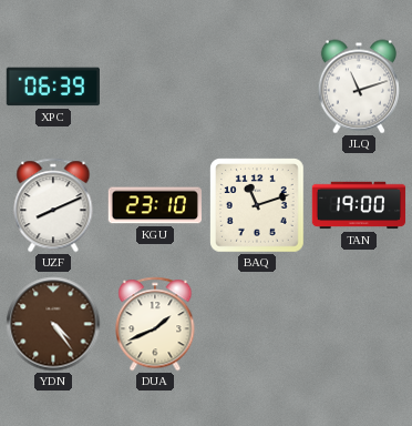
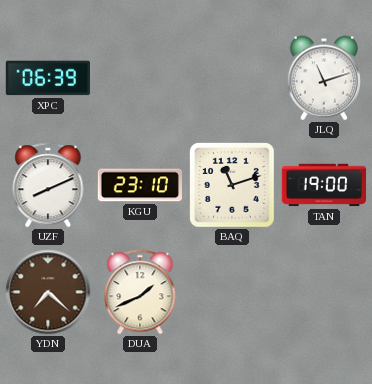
YDN: 4:24 -> 7:22 (48, 292)
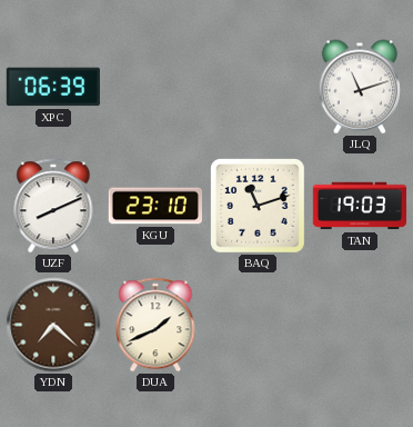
TAN: 19:00 -> 19:03 (360, 206)
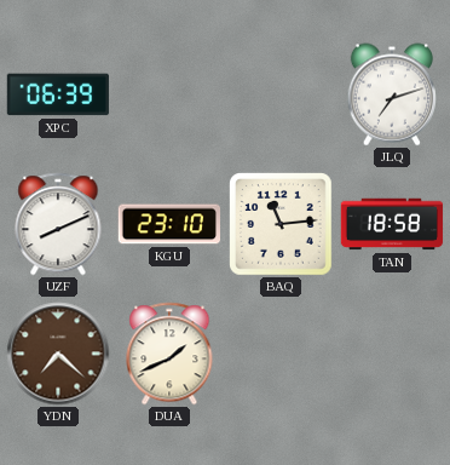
JLQ: 11:12 -> 7:12 (392, 94)
BAQ: 11:12 -> 11:14 (282, 225)
TAN: 19:03 -> 18:58 (392, 224)
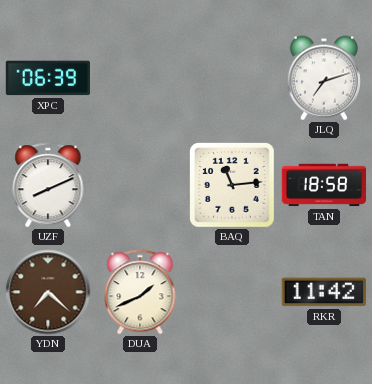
KGU: 23:10 -> none (168, 224)
RKR: none -> 11:42 (324, 292)
